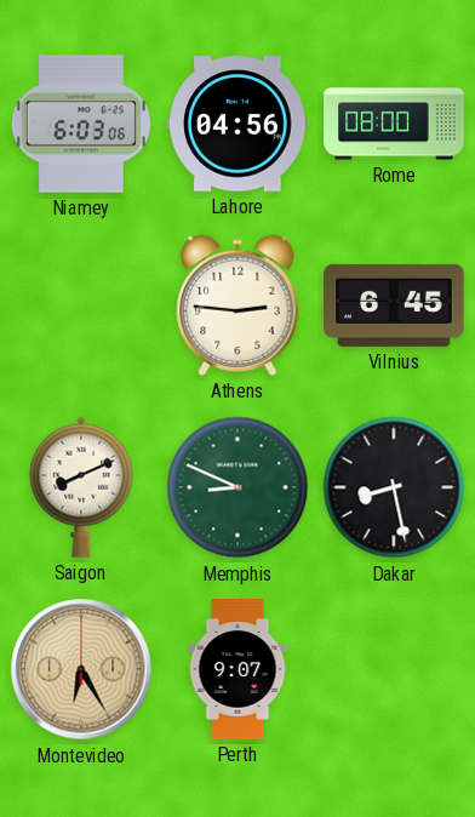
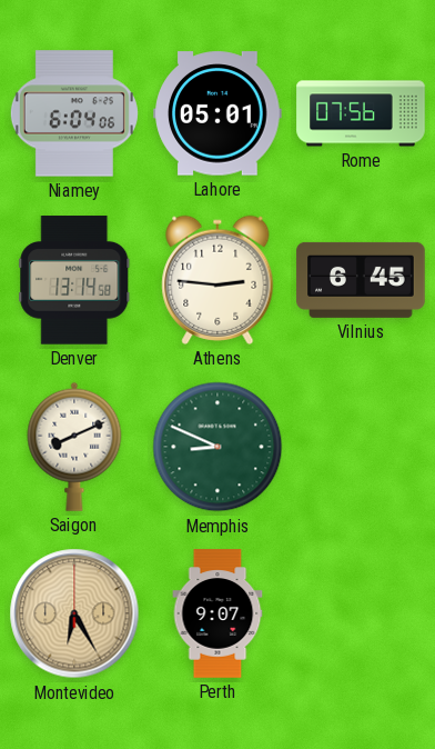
Niamey: 6:03 -> 6:04 (74, 113)
Lahore: 04:56 -> 05:01 (217, 113)
Rome: 08:00 -> 07:56 (361, 113)
Denver: none -> 13:14 (74, 280)
Dakar: 8:28 -> none (394, 487)
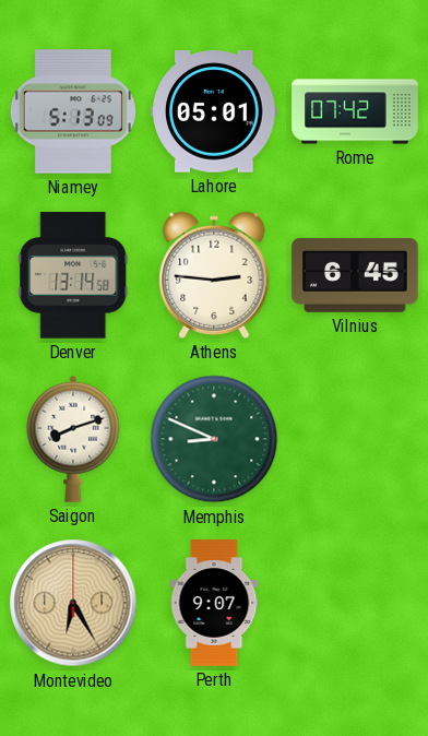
Niamey: 6:04 -> 5:13 (73, 111)
Rome: 07:56 -> 07:42 (355, 111)
Saigon: 8:11 -> 8:12 (73, 439)
